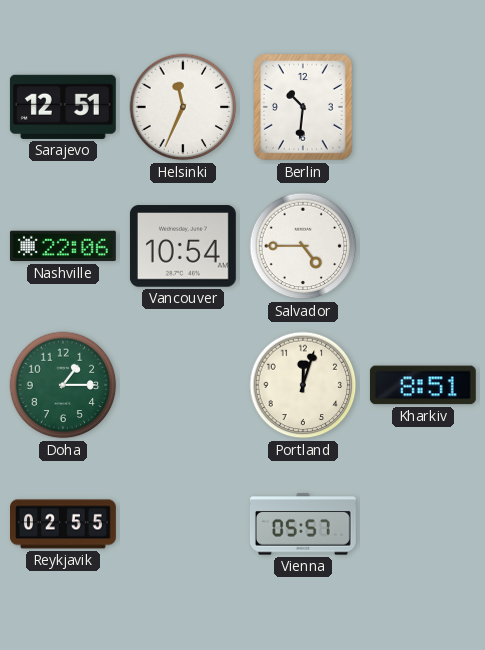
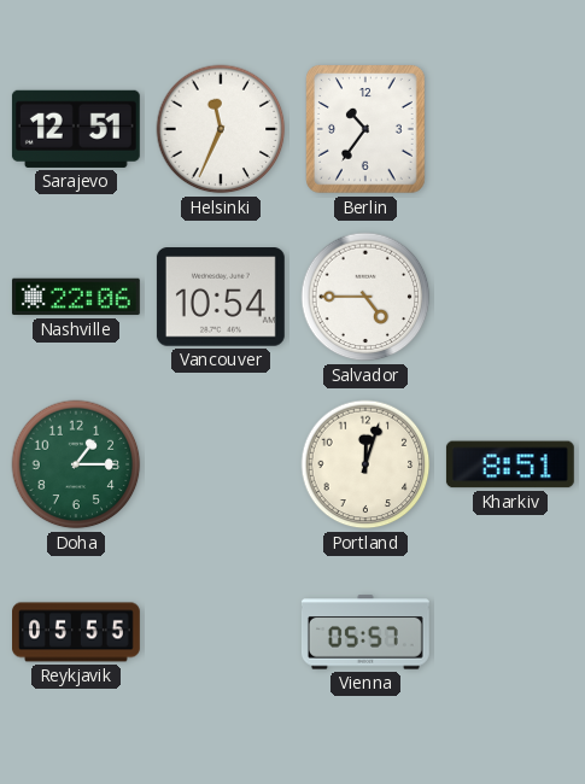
Berlin: 10:31 -> 10:36 (367, 129)
Reykjavik: 02:55 -> 05:55 (77, 632)
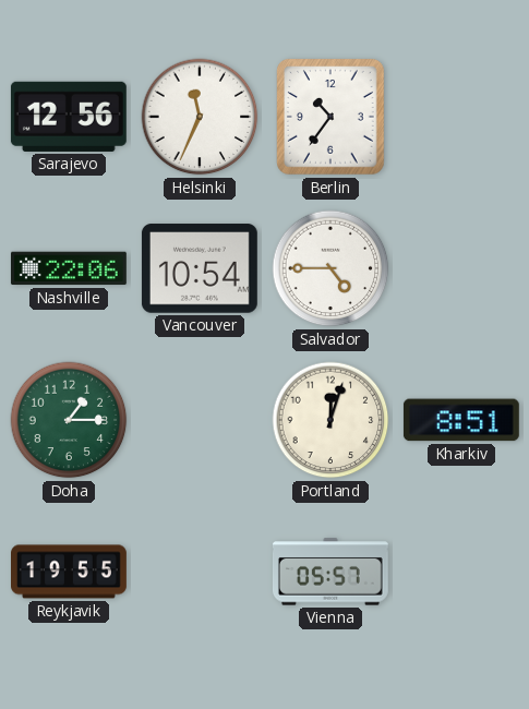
Sarajevo: 12:51 -> 12:56 (69, 117)
Reykjavik: 05:55 -> 19:55 (70, 572)
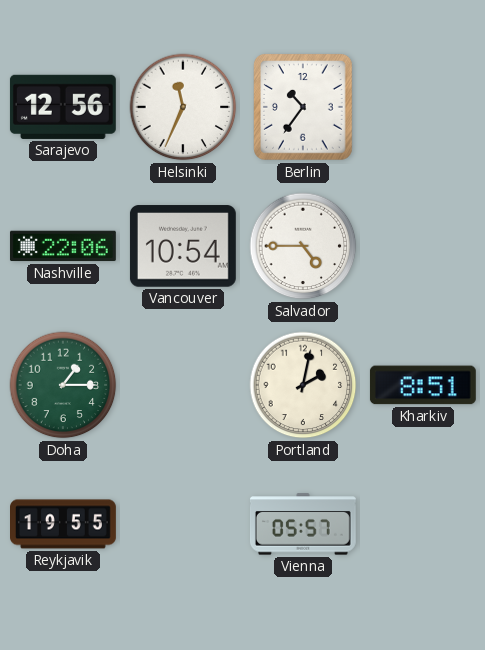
Portland: 12:03 -> 2:02 (303, 385)
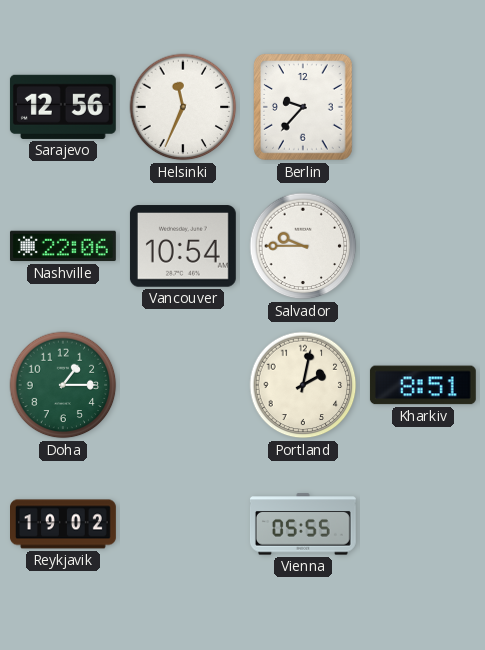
Berlin: 10:36 -> 9:37 (304, 107)
Salvador: 4:45 -> 9:45 (303, 246)
Reykjavik: 19:55 -> 19:02 (64, 524)
Vienna: 05:57 -> 05:55 (303, 524)
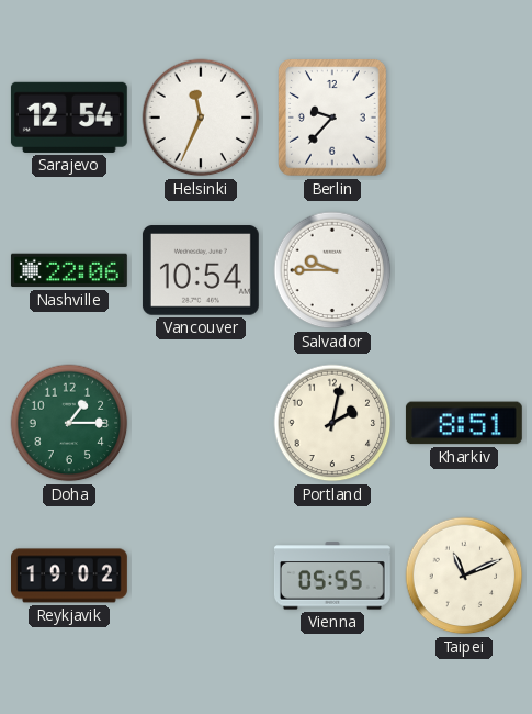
Sarajevo: 12:56 -> 12:54 (69, 118)
Taipei: none -> 11:11 (464, 576)
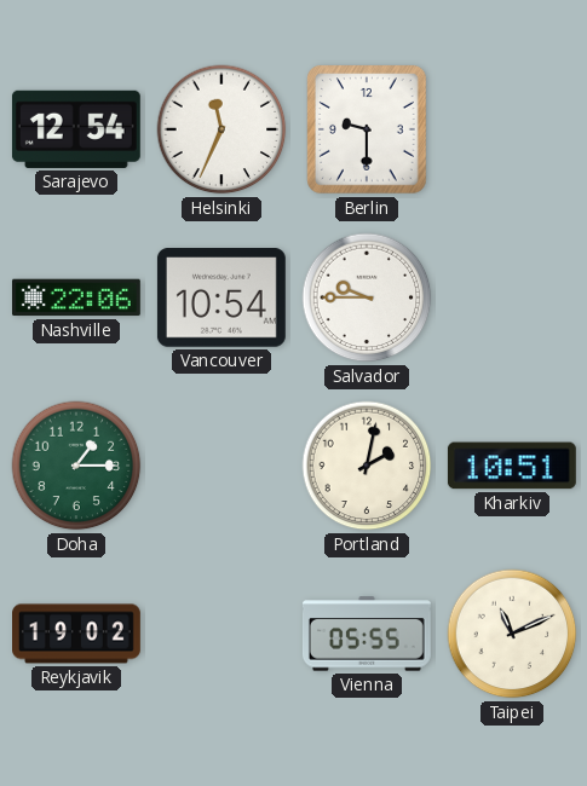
Berlin: 9:37 -> 9:30 (368, 129)
Kharkiv: 8:51 -> 10:51 (512, 466)
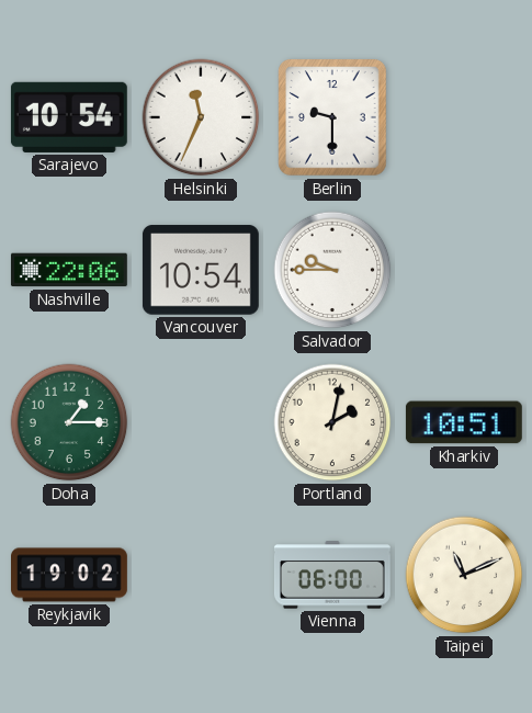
Sarajevo: 12:54 -> 10:54 (69, 117)
Vienna: 05:55 -> 06:00 (332, 575)
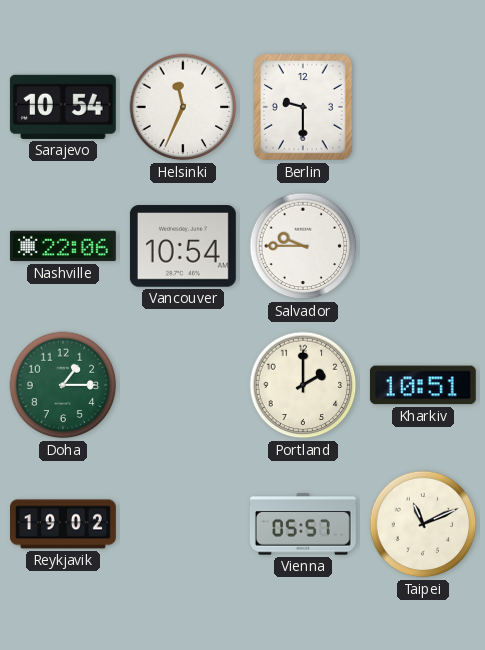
Portland: 2:02 -> 2:00 (303, 385)
Vienna: 06:00 -> 05:57 (303, 524)
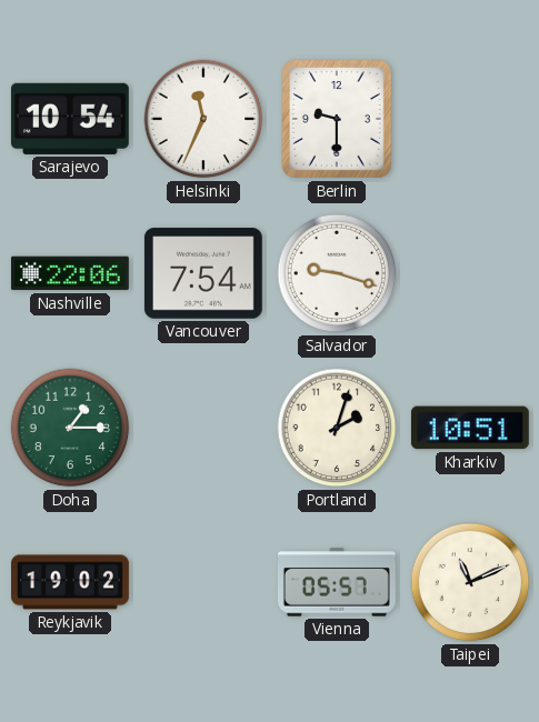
Vancouver: 10:54 -> 7:54 (203, 273)
Salvador: 9:45 -> 9:18 (337, 273)
Portland: 2:00 -> 2:03 (337, 428)
